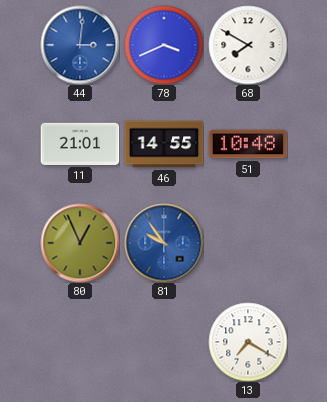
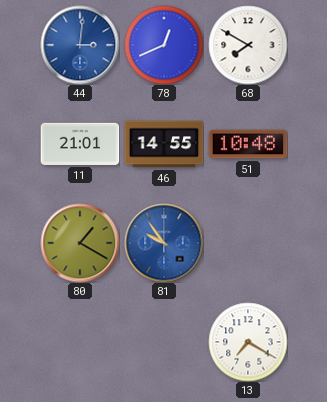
78: 3:41 -> 12:41 (164, 45)
80: 12:56 -> 1:20 (80, 243)
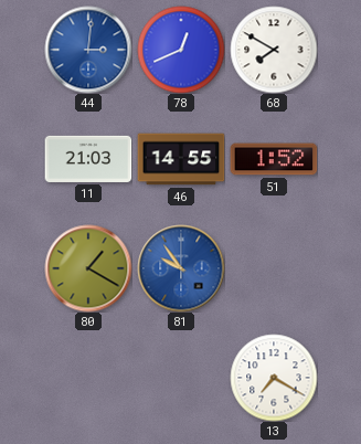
11: 21:01 -> 21:03 (88, 159)
51: 10:48 -> 1:52 (274, 159)
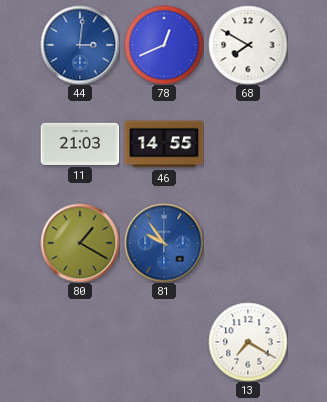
51: 1:52 -> none (274, 159)
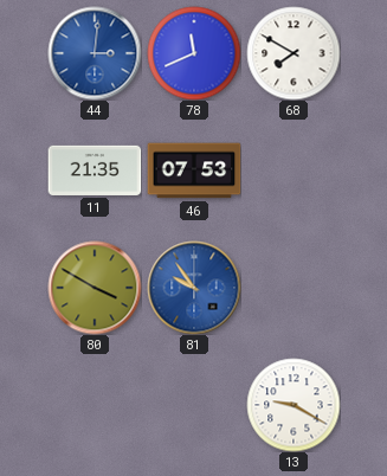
78: 12:41 -> 11:41 (194, 53)
11: 21:03 -> 21:35 (95, 171)
46: 14:55 -> 07:53 (194, 171)
80: 1:20 -> 3:50 (95, 288)
13: 7:20 -> 9:20 (294, 405)
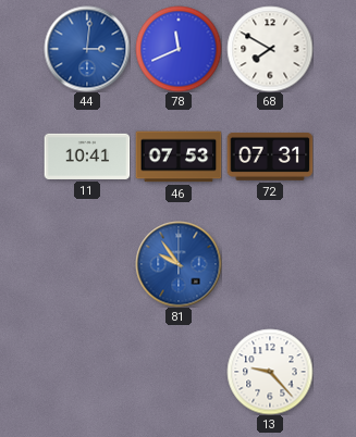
11: 21:35 -> 10:41 (87, 157)
72: none -> 07:31 (270, 157)
80: 3:50 -> none (95, 288)
13: 9:20 -> 9:23 (270, 372)
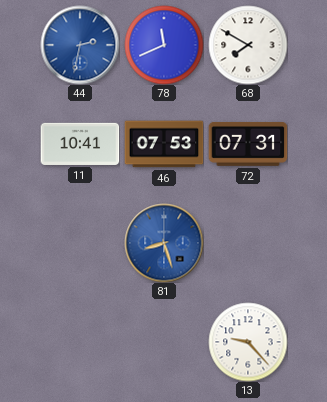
44: 3:01 -> 2:32 (80, 45)
81: 9:54 -> 8:27 (164, 243)
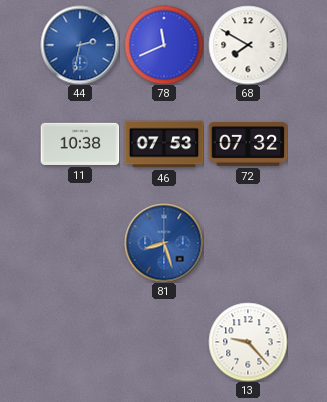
11: 10:41 -> 10:38 (80, 144)
72: 07:31 -> 07:32 (248, 144)
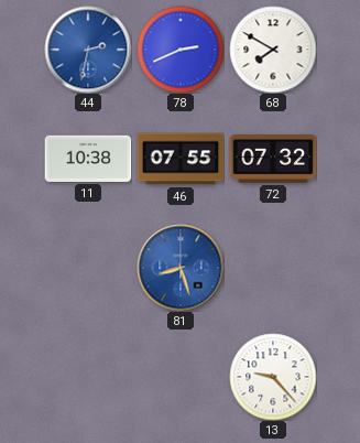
78: 11:41 -> 2:41 (181, 50)
46: 07:53 -> 07:55 (181, 159)
